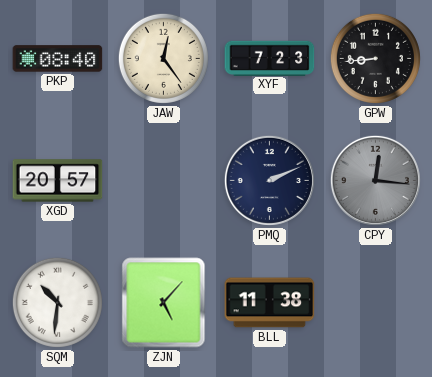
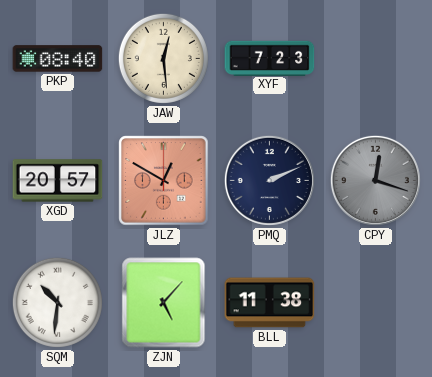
JAW: 12:24 -> 12:29 (163, 58)
GPW: 8:44 -> none (375, 58)
JLZ: none -> 12:50 (164, 181)
CPY: 12:16 -> 12:18 (375, 180)
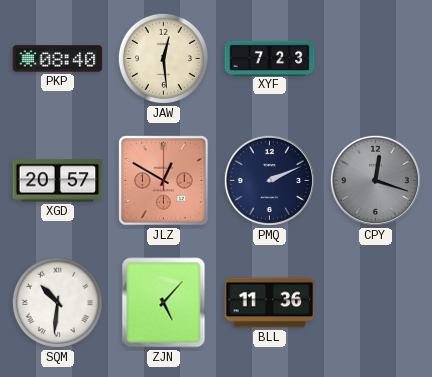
BLL: 11:38 -> 11:36 (270, 303)
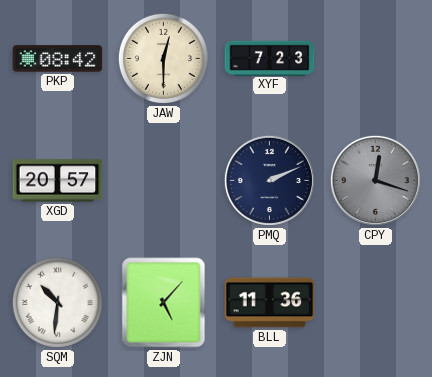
PKP: 08:40 -> 08:42 (58, 59)
JAW: 12:29 -> 12:30 (163, 58)
JLZ: 12:50 -> none (164, 181)
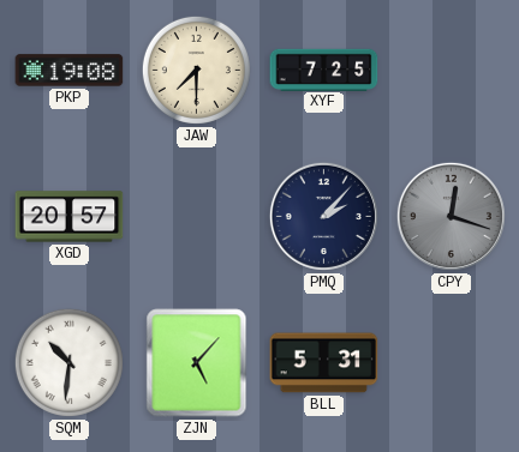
PKP: 08:42 -> 19:08 (70, 71)
JAW: 12:30 -> 7:30 (196, 70)
XYF: 7:23 -> 7:25 (324, 70)
PMQ: 2:11 -> 2:07 (323, 216)
BLL: 11:36 -> 5:31 (324, 363)
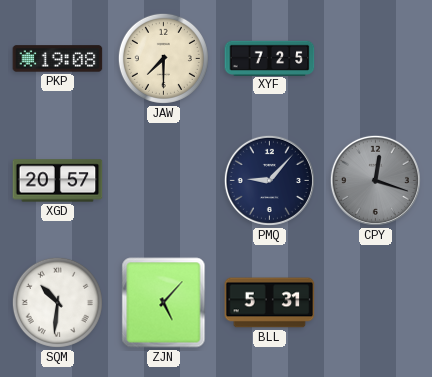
PMQ: 2:07 -> 9:07 (269, 180)
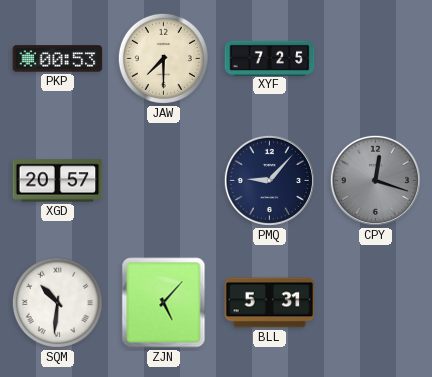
PKP: 19:08 -> 00:53 (58, 59)
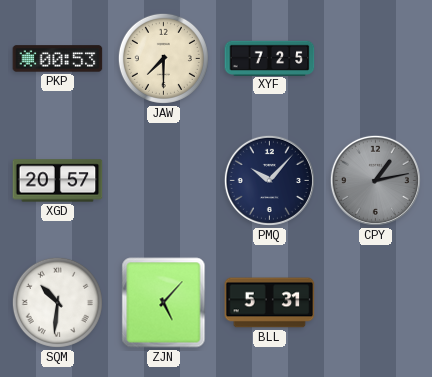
PMQ: 9:07 -> 10:07 (269, 180)
CPY: 12:18 -> 1:13 (375, 180)
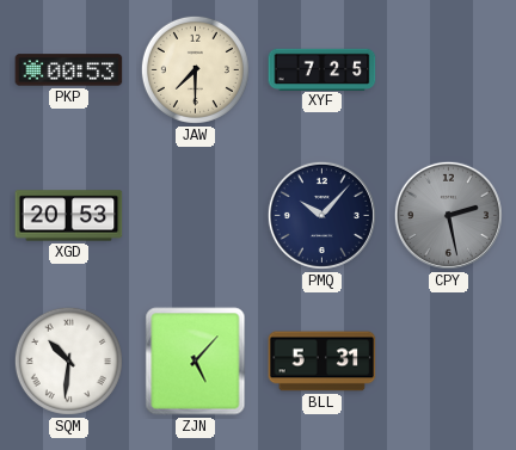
XGD: 20:57 -> 20:53 (69, 216)
CPY: 1:13 -> 2:28 (448, 215)
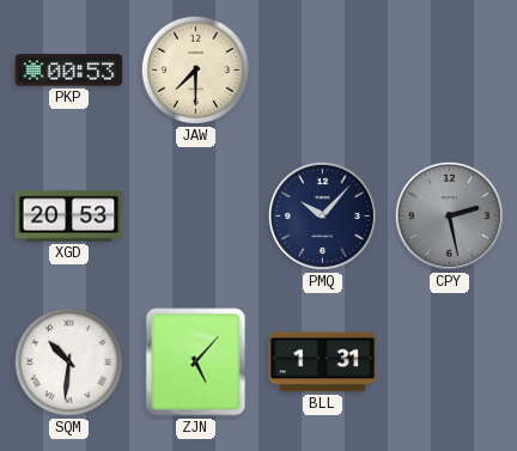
XYF: 7:25 -> none (322, 69)
BLL: 5:31 -> 1:31 (323, 362)
